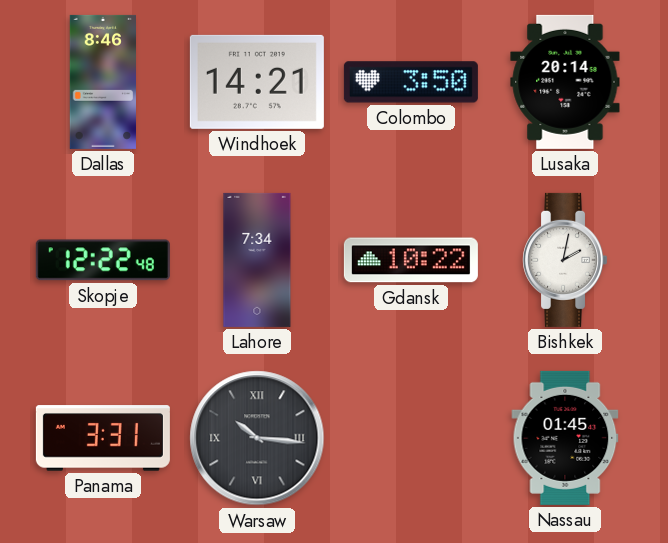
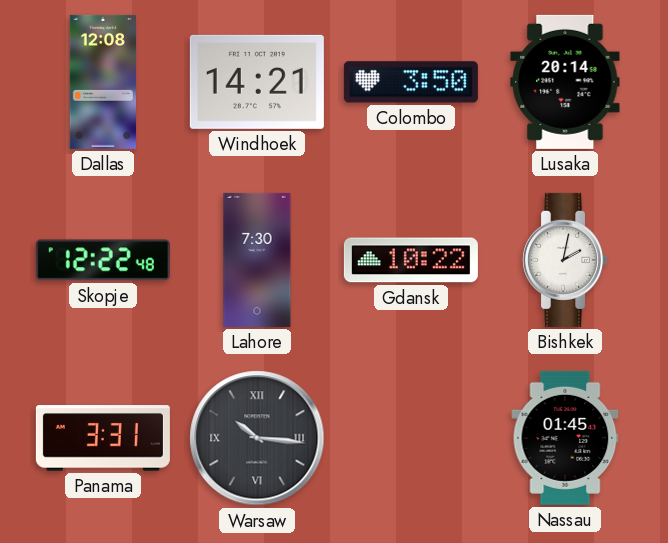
Dallas: 8:46 -> 12:08 (102, 82)
Lahore: 7:34 -> 7:30 (257, 260)
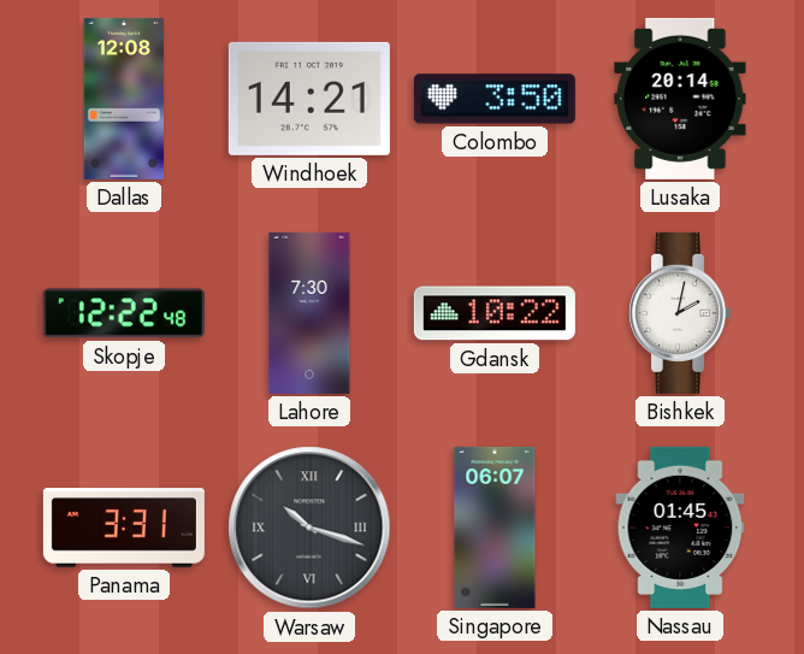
Warsaw: 10:16 -> 10:18 (309, 528)
Singapore: none -> 06:07 (495, 528)
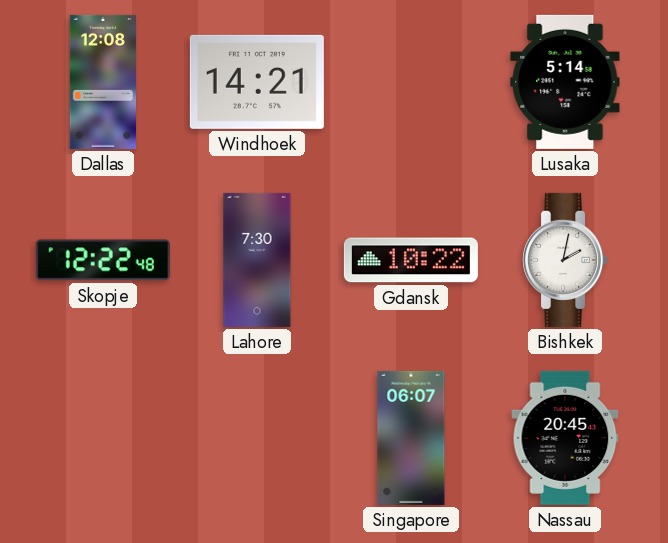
Colombo: 3:50 -> none (495, 99)
Lusaka: 20:14 -> 5:14 (565, 82)
Panama: 3:31 -> none (124, 528)
Warsaw: 10:18 -> none (309, 528)
Nassau: 01:45 -> 20:45 (565, 438)
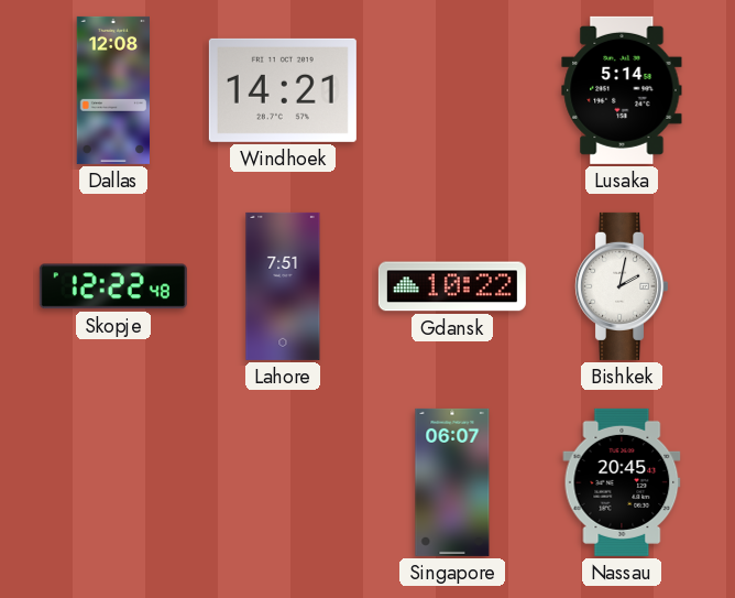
Lahore: 7:30 -> 7:51 (283, 286)
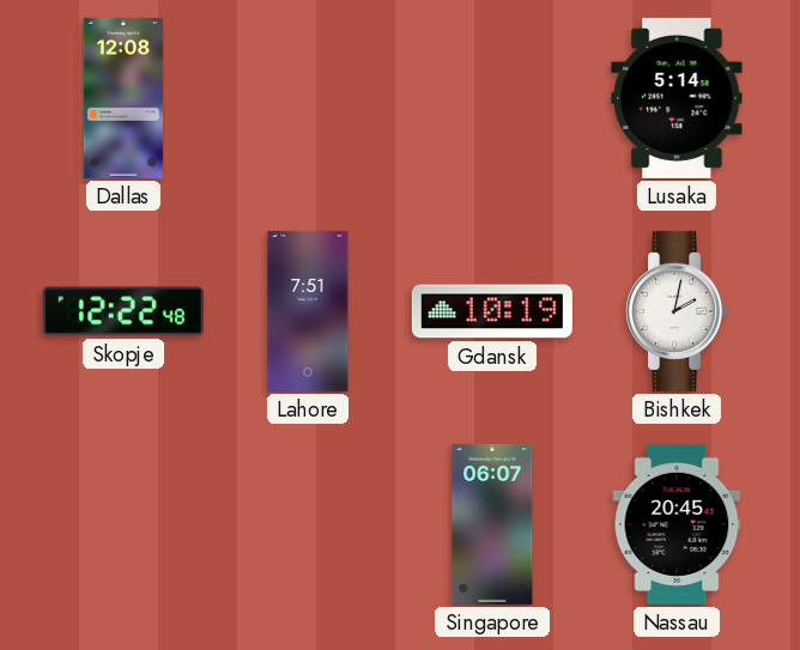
Windhoek: 14:21 -> none (283, 90)
Gdansk: 10:22 -> 10:19 (492, 311)
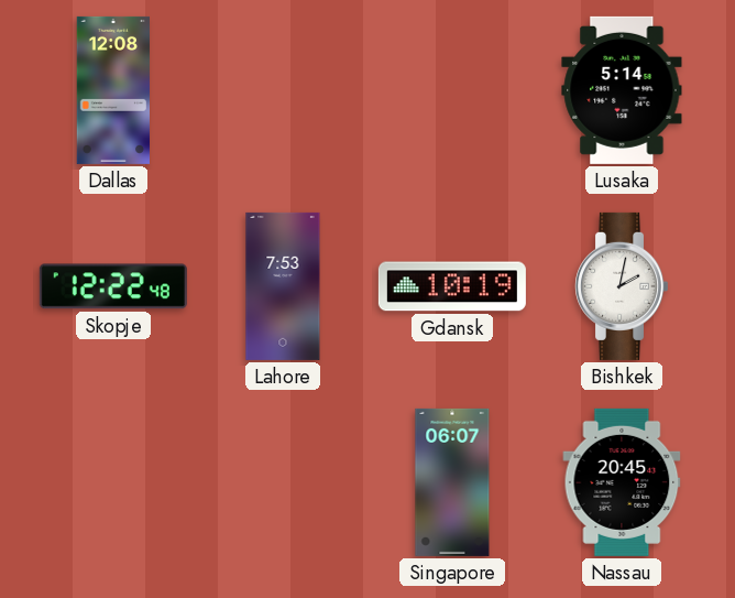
Lahore: 7:51 -> 7:53 (283, 286)
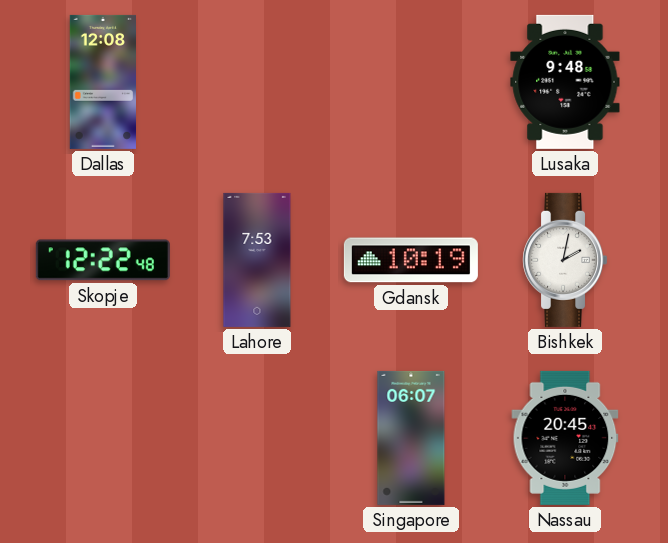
Lusaka: 5:14 -> 9:48 (565, 82)
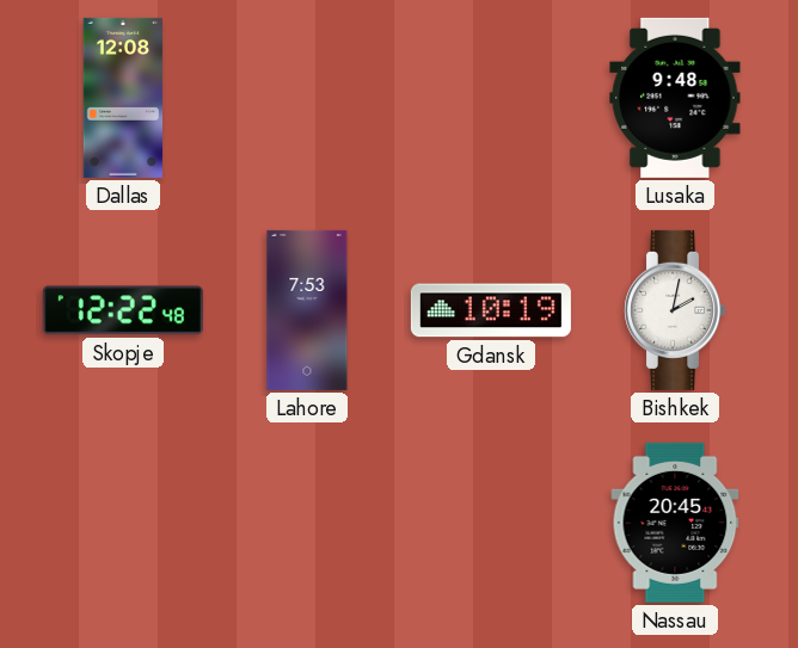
Singapore: 06:07 -> none (411, 438)
